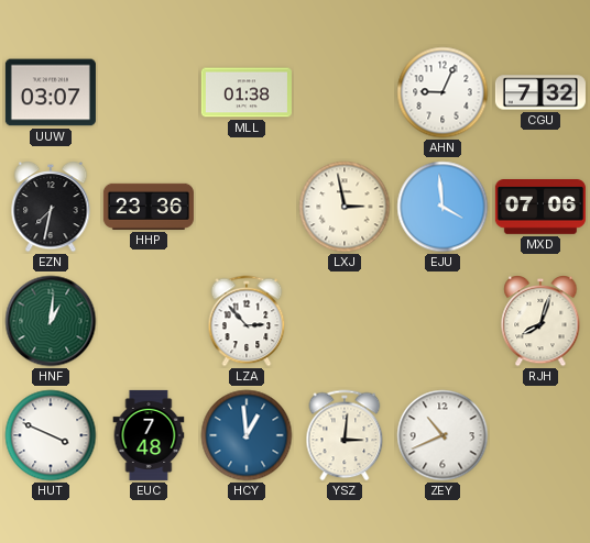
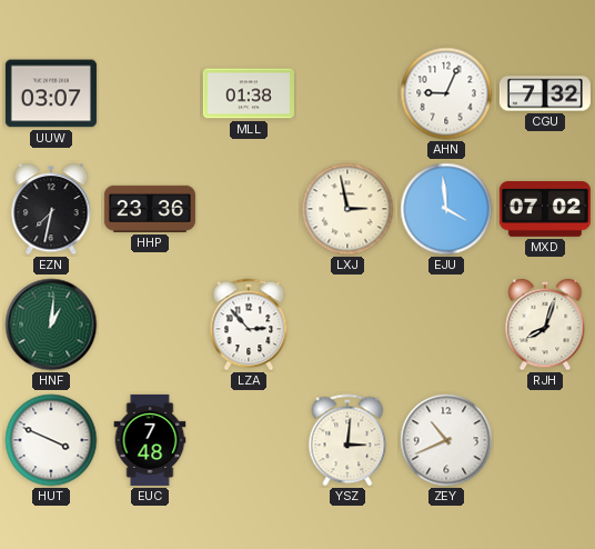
MXD: 07:06 -> 07:02 (545, 210)
HCY: 12:59 -> none (247, 435)
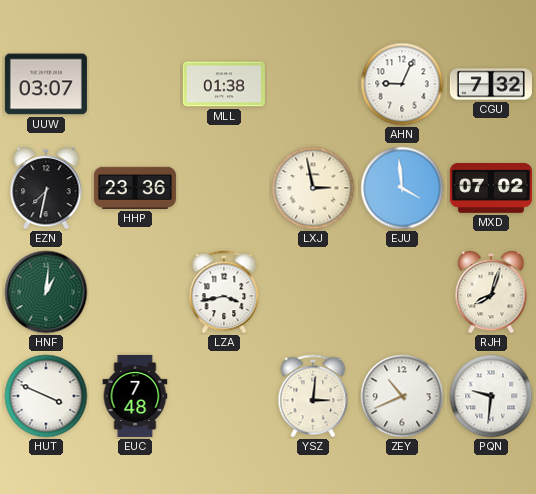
LZA: 2:53 -> 3:43 (224, 292)
PQN: none -> 9:31 (491, 396)
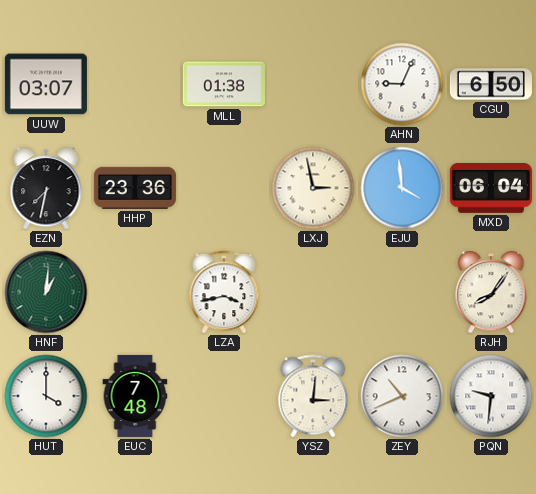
CGU: 7:32 -> 6:50 (491, 84)
MXD: 07:02 -> 06:04 (491, 189)
RJH: 8:03 -> 8:06 (491, 292)
HUT: 3:49 -> 4:00 (46, 396)
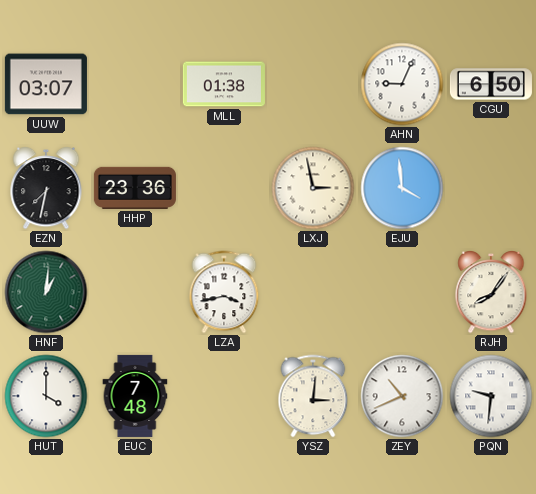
MXD: 06:04 -> none (491, 189)
